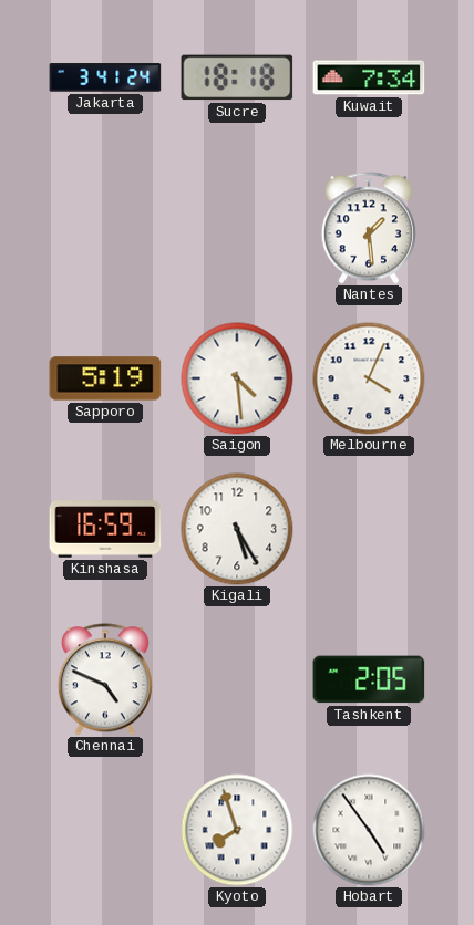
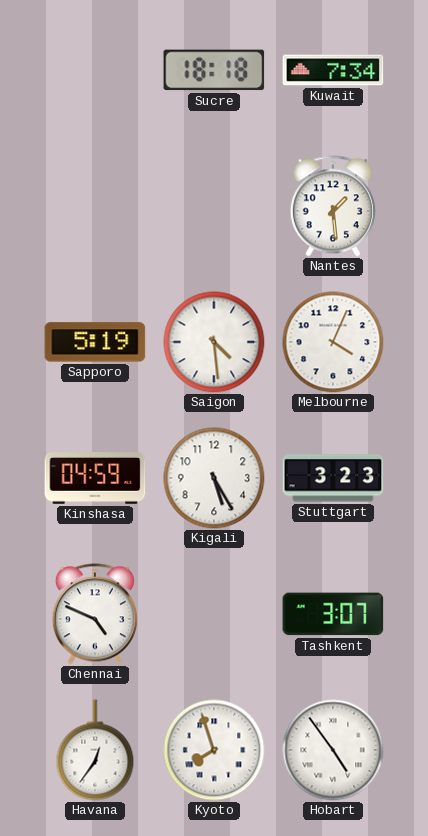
Jakarta: 3:41 -> none (105, 77)
Kinshasa: 16:59 -> 04:59 (95, 479)
Stuttgart: none -> 3:23 (333, 478)
Tashkent: 2:05 -> 3:07 (333, 614)
Havana: none -> 12:36 (95, 750)
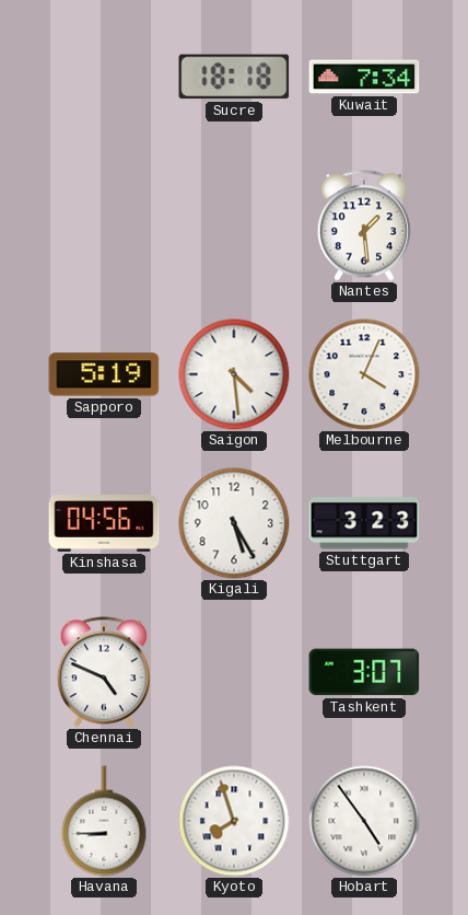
Kinshasa: 04:59 -> 04:56 (104, 524)
Havana: 12:36 -> 8:45 (104, 821)
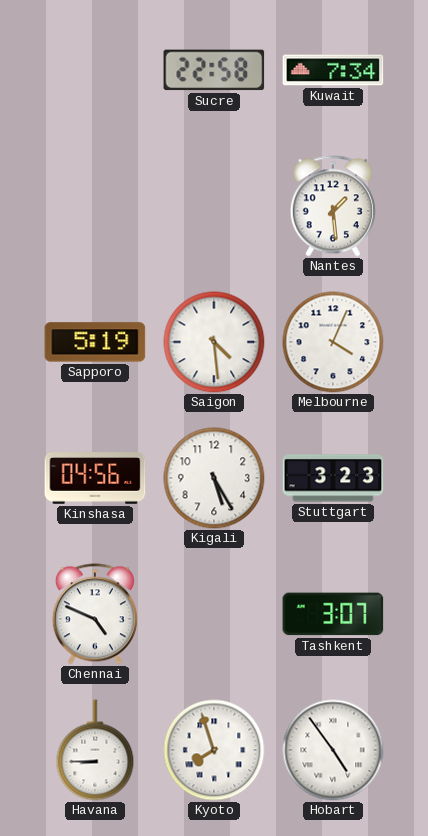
Sucre: 18:18 -> 22:58 (214, 70)
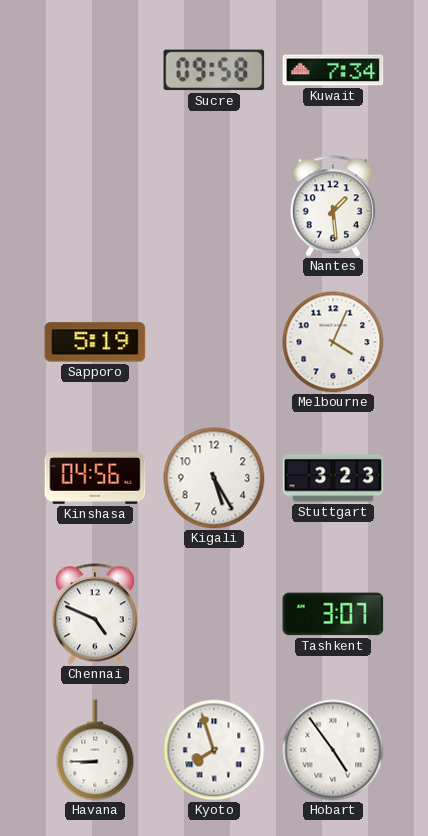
Sucre: 22:58 -> 09:58 (214, 70)
Saigon: 4:29 -> none (214, 342)
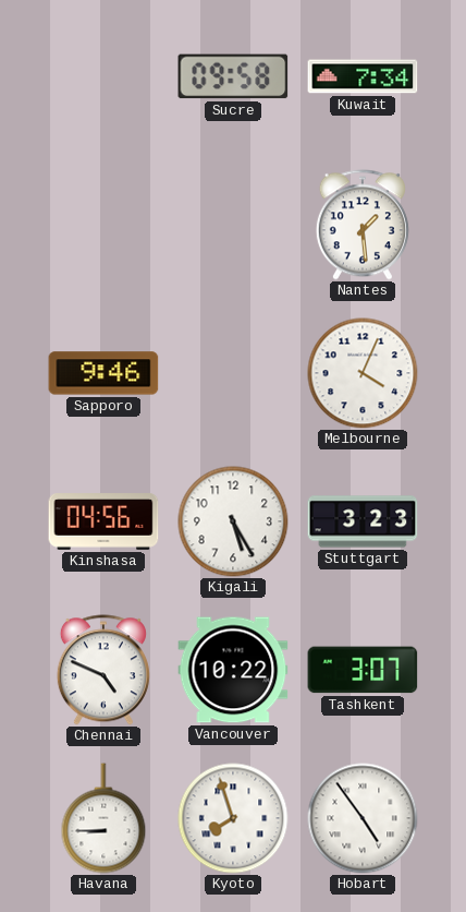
Sapporo: 5:19 -> 9:46 (103, 373)
Vancouver: none -> 10:22 (233, 670)
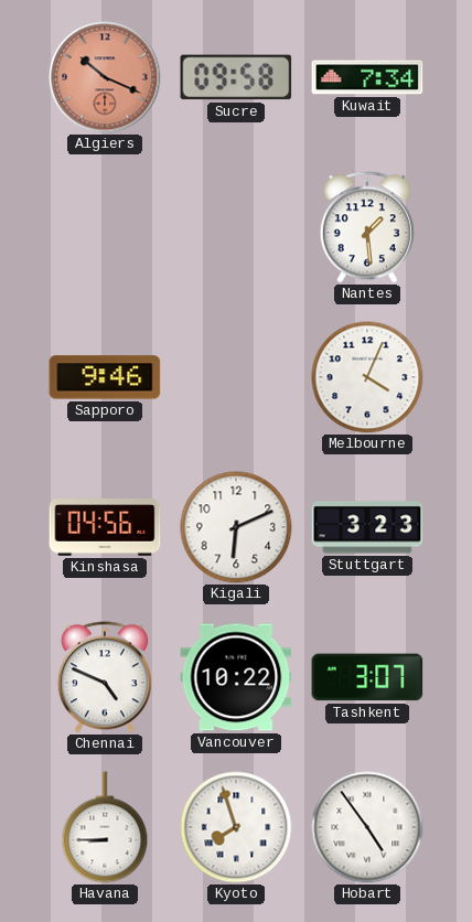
Algiers: none -> 10:19 (105, 77)
Kigali: 5:25 -> 6:11 (236, 527)
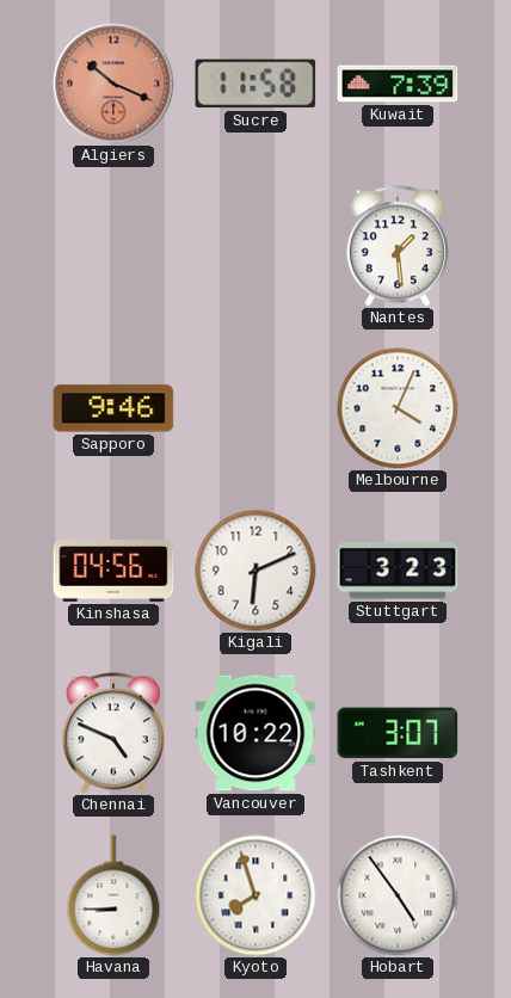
Sucre: 09:58 -> 11:58 (255, 84)
Kuwait: 7:34 -> 7:39 (398, 84)
